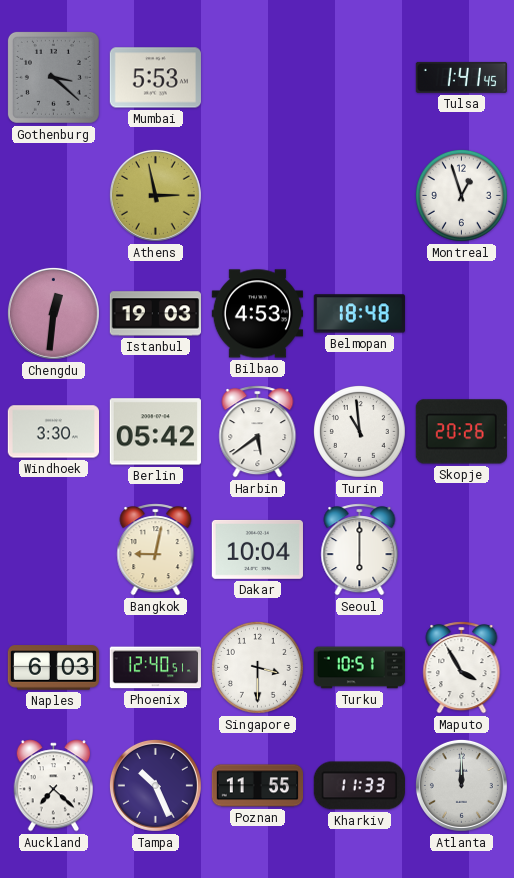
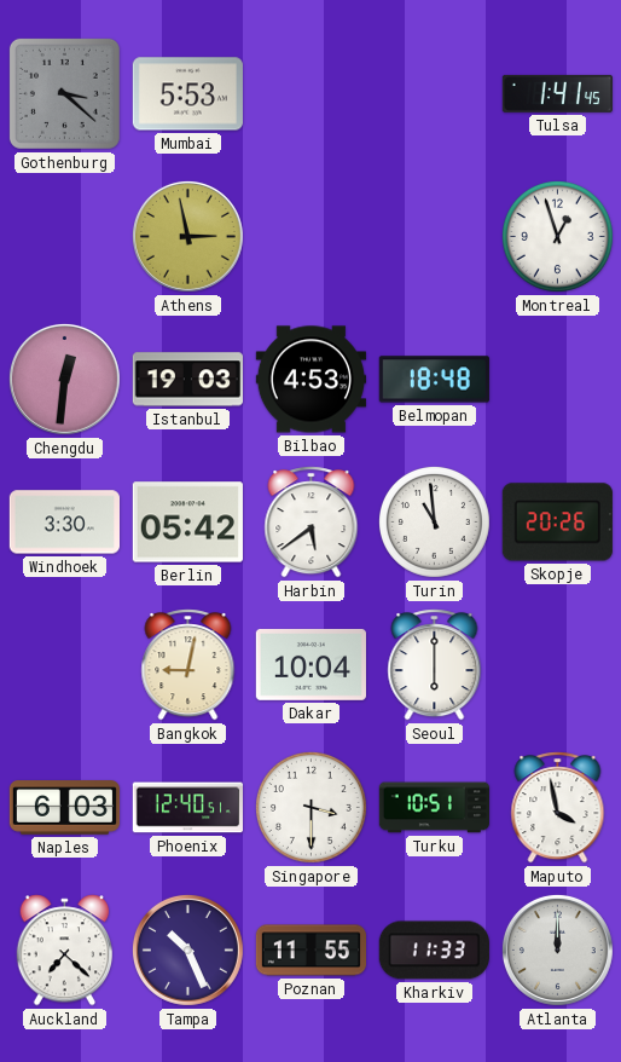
Maputo: 3:55 -> 3:58 (558, 808)
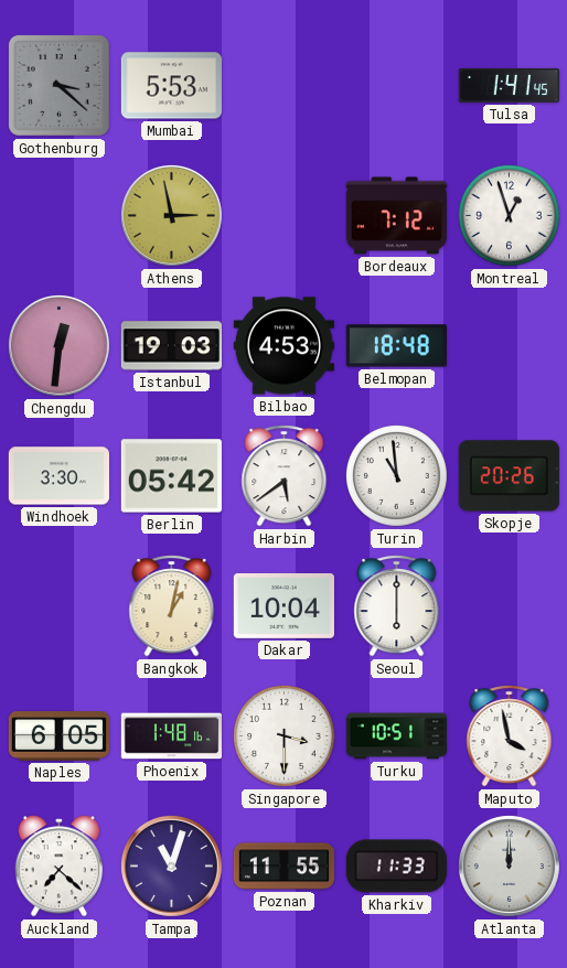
Bordeaux: none -> 7:12 (396, 216)
Bangkok: 9:02 -> 1:02 (172, 606)
Naples: 6:03 -> 6:05 (58, 736)
Phoenix: 12:40 -> 1:48 (171, 736)
Tampa: 10:26 -> 11:03 (171, 865)
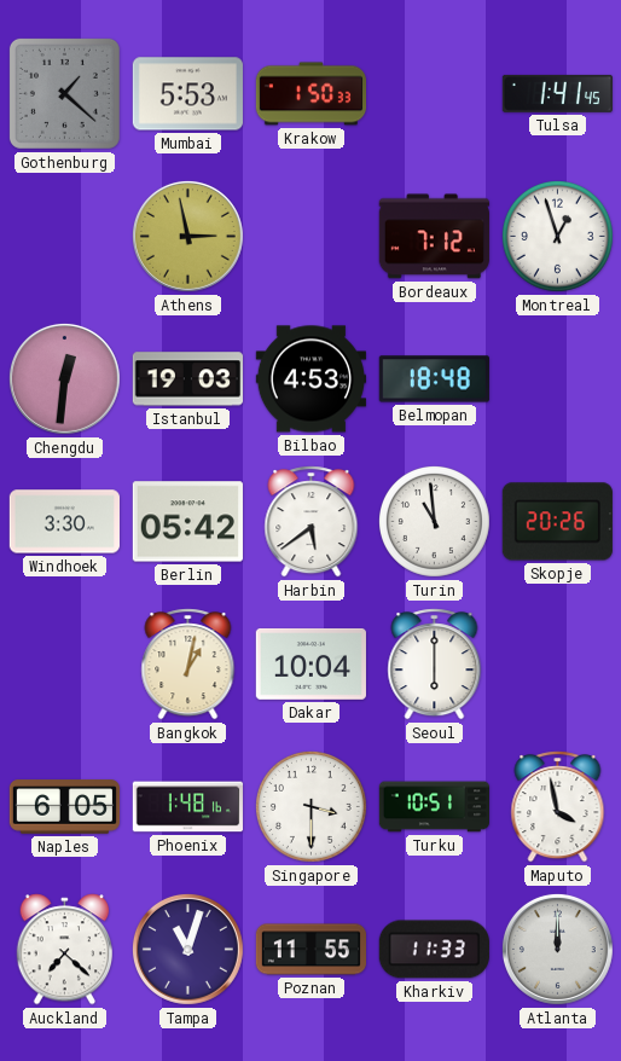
Gothenburg: 3:22 -> 1:22 (64, 93)
Krakow: none -> 1:50 (310, 94)
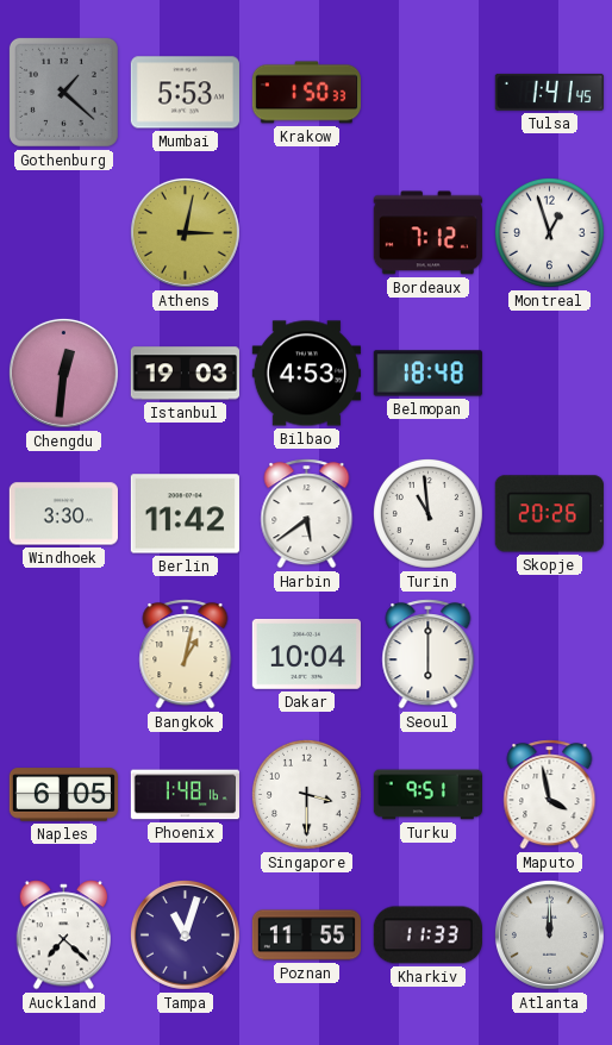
Athens: 2:58 -> 3:02 (185, 232)
Berlin: 05:42 -> 11:42 (185, 514)
Turku: 10:51 -> 9:51 (427, 795)
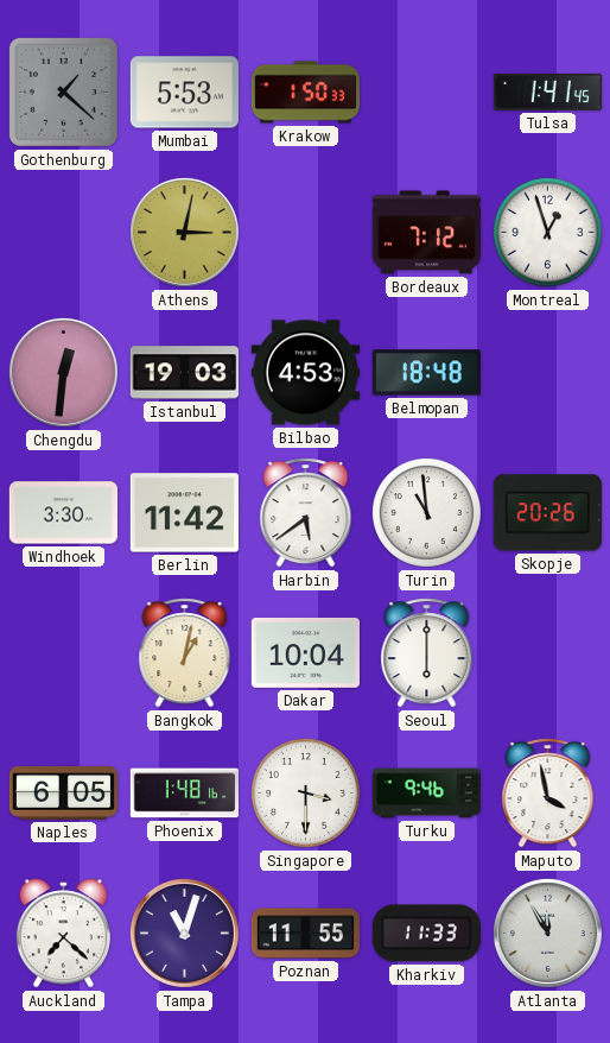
Turku: 9:51 -> 9:46 (426, 794)
Atlanta: 12:00 -> 11:55 (547, 933)
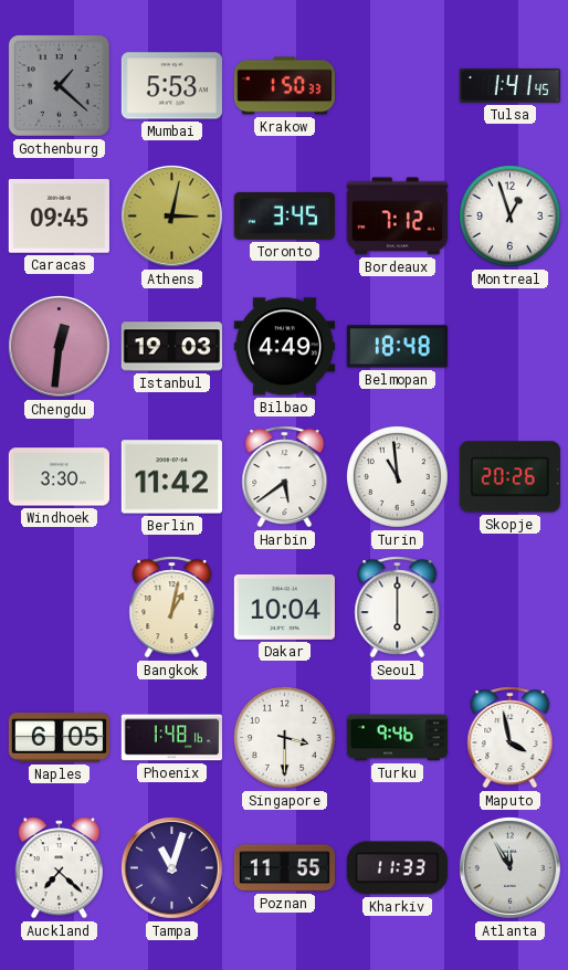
Caracas: none -> 09:45 (59, 217)
Toronto: none -> 3:45 (284, 215)
Bilbao: 4:53 -> 4:49 (284, 347)
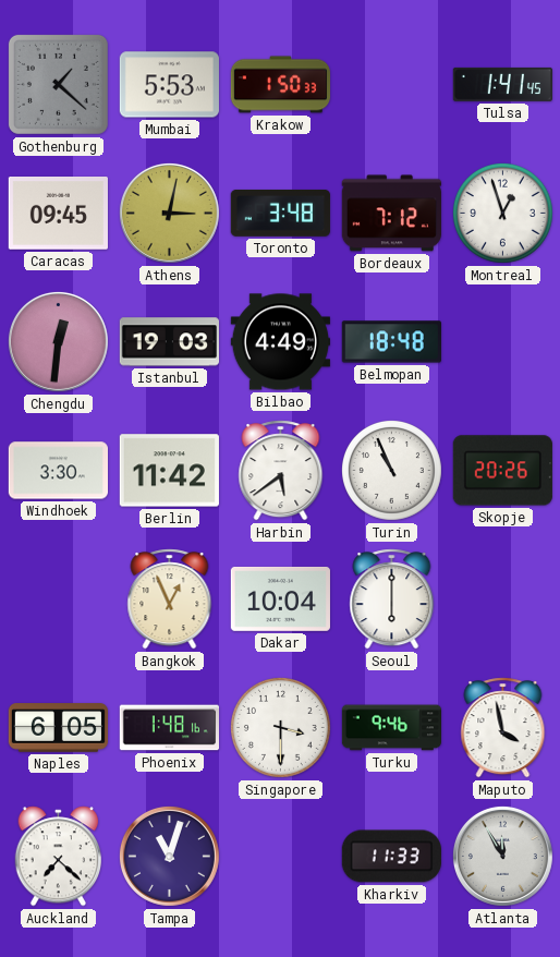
Toronto: 3:45 -> 3:48 (280, 213)
Turin: 10:59 -> 10:56 (391, 470)
Bangkok: 1:02 -> 12:56 (170, 599)
Poznan: 11:55 -> none (284, 868)
